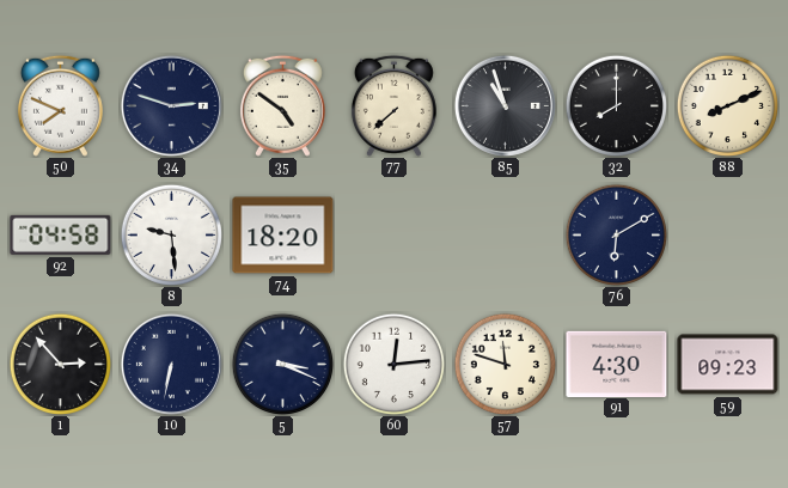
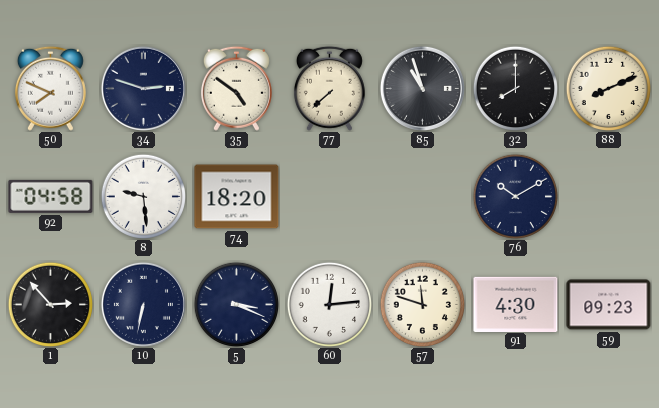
76: 6:10 -> 10:10 (515, 196)
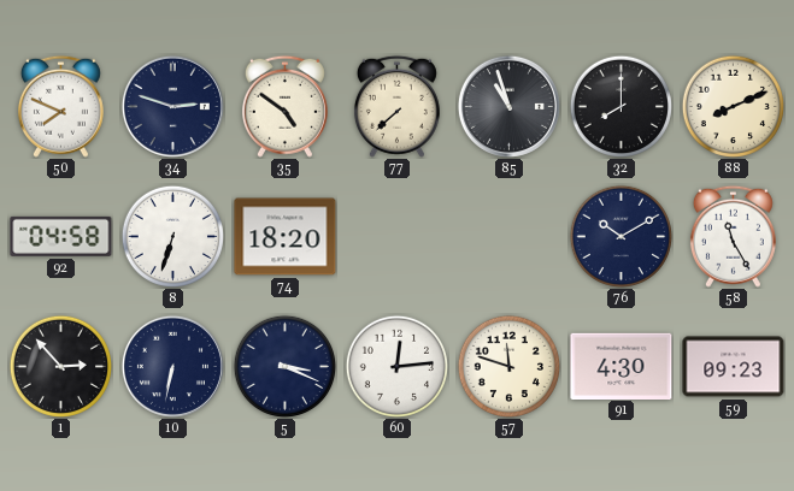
8: 9:29 -> 6:33 (172, 236)
58: none -> 11:25 (733, 236)
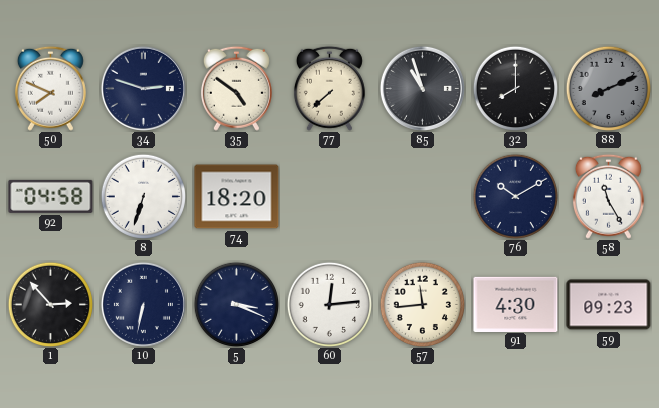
88 dial: cream -> grey (608, 88)
57: 11:48 -> 11:44 (422, 304)
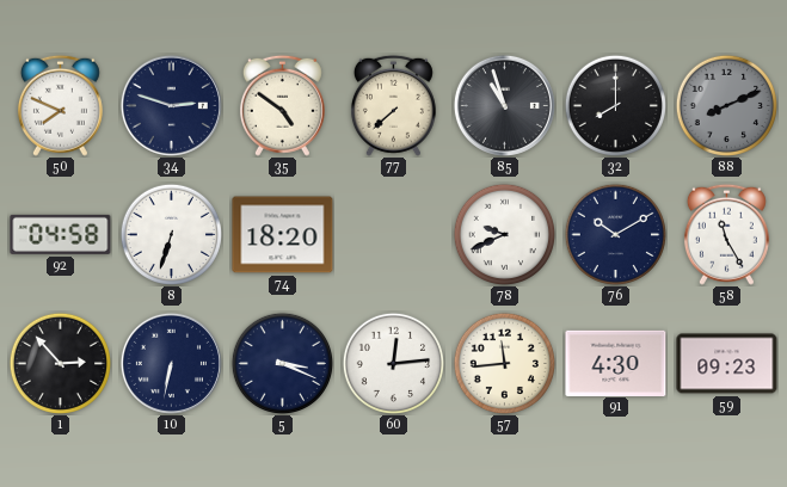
78: none -> 9:41 (504, 234)
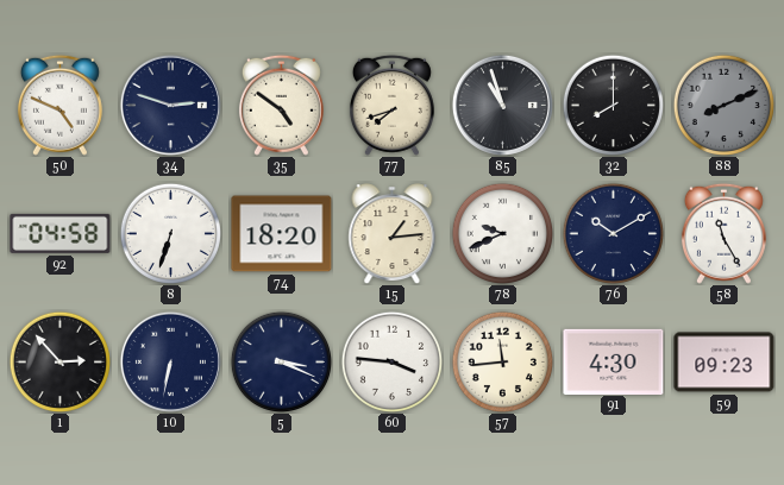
50: 7:49 -> 4:49 (59, 105)
77: 7:38 -> 7:42 (391, 105)
15: none -> 1:14 (393, 234)
60: 12:14 -> 3:46 (391, 361)
